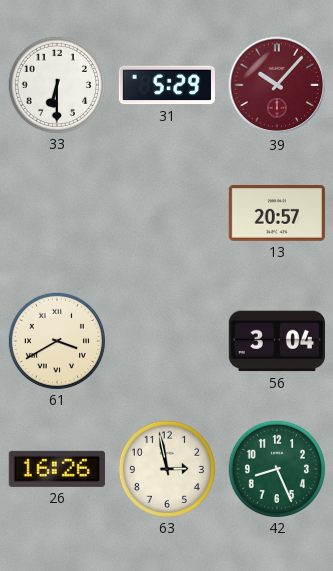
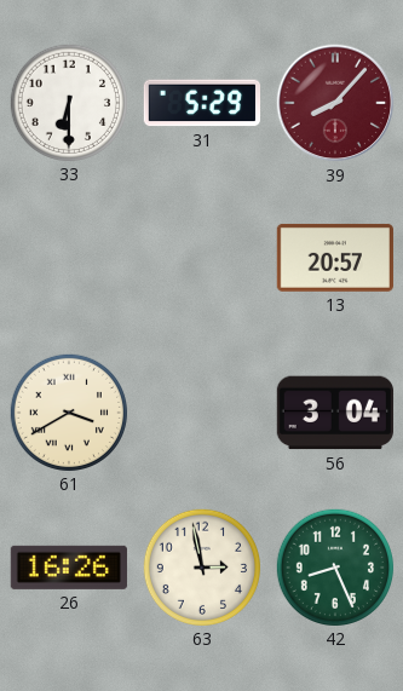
39: 10:07 -> 8:07 (335, 103)
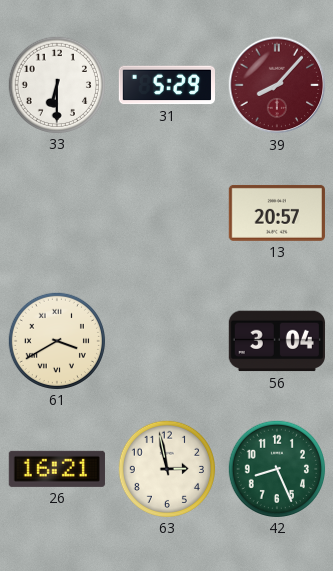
26: 16:26 -> 16:21 (57, 469)
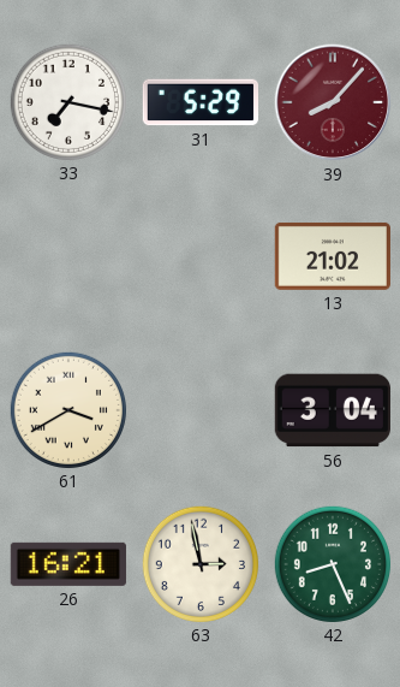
33: 6:30 -> 7:17 (67, 101)
13: 20:57 -> 21:02 (333, 256)
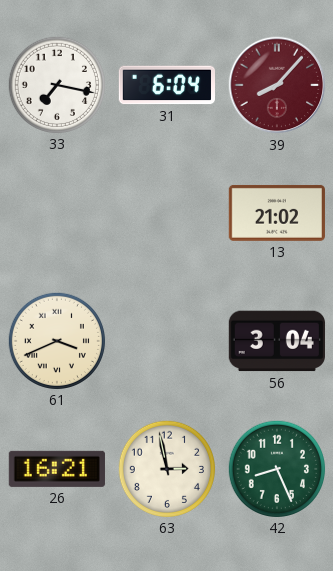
31: 5:29 -> 6:04 (166, 85)
61: 3:40 -> 3:41 (56, 340)
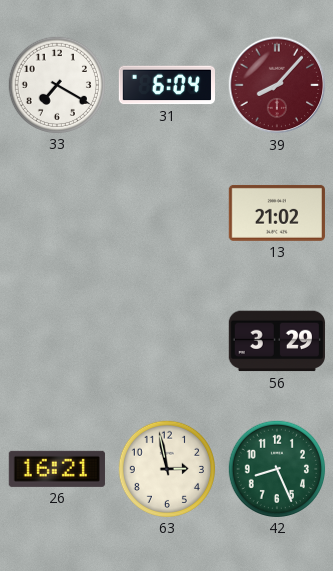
33: 7:17 -> 7:20 (56, 84)
61: 3:41 -> none (56, 340)
56: 3:04 -> 3:29 (277, 341)
